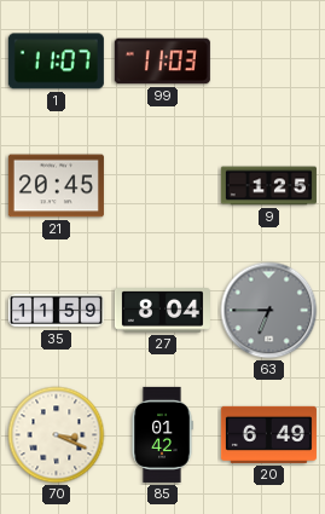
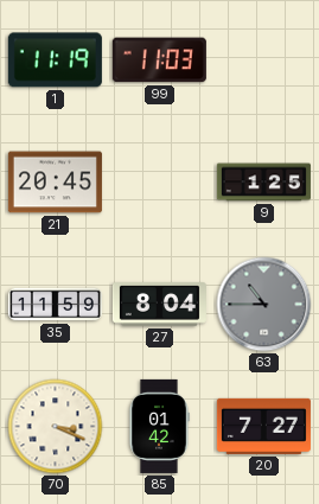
1: 11:07 -> 11:19 (55, 60)
63: 6:45 -> 10:45 (264, 305)
20: 6:49 -> 7:27 (263, 426)
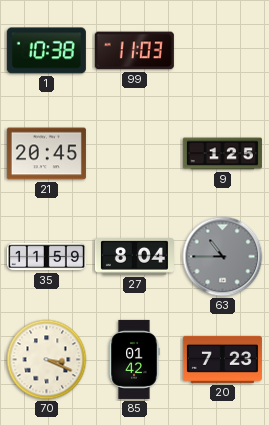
1: 11:19 -> 10:38 (46, 51)
20: 7:27 -> 7:23 (222, 359)
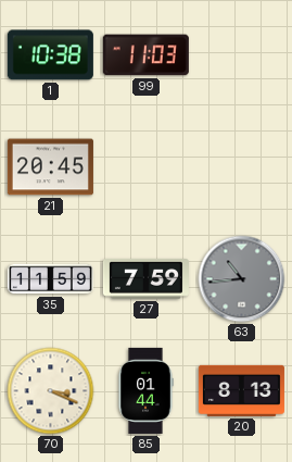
9: 1:25 -> none (222, 154)
27: 8:04 -> 7:59 (145, 279)
63: 10:45 -> 10:44 (242, 279)
85: 01:42 -> 01:44 (145, 390)
20: 7:23 -> 8:13 (241, 390)
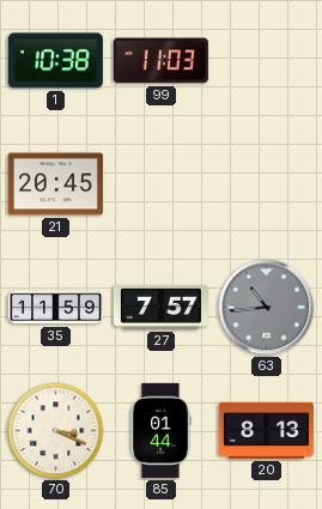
27: 7:59 -> 7:57 (160, 308)
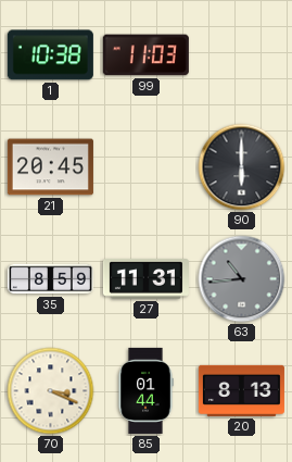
90: none -> 6:00 (242, 167)
35: 11:59 -> 8:59 (50, 279)
27: 7:57 -> 11:31 (145, 279)
